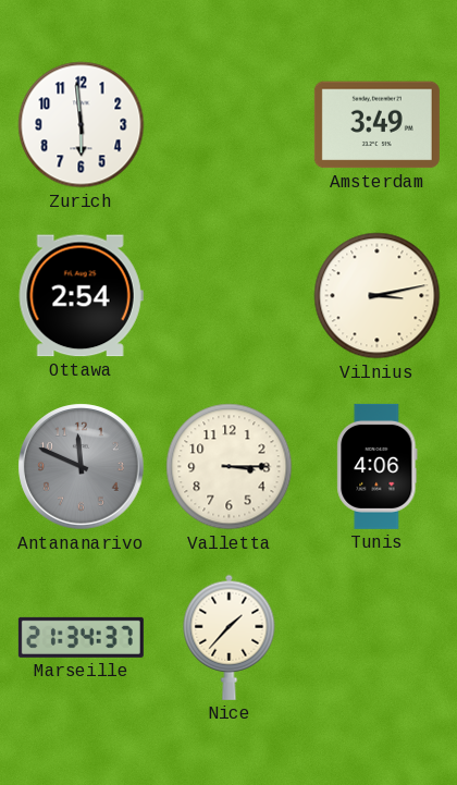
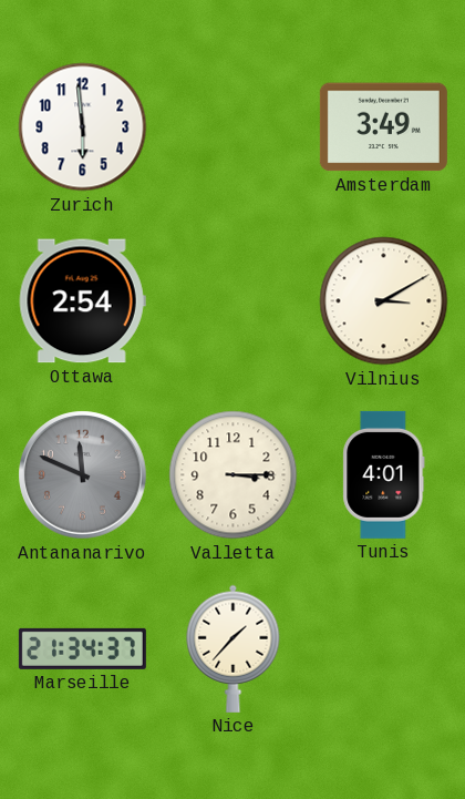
Vilnius: 3:13 -> 3:10 (384, 301)
Tunis: 4:06 -> 4:01 (384, 474)
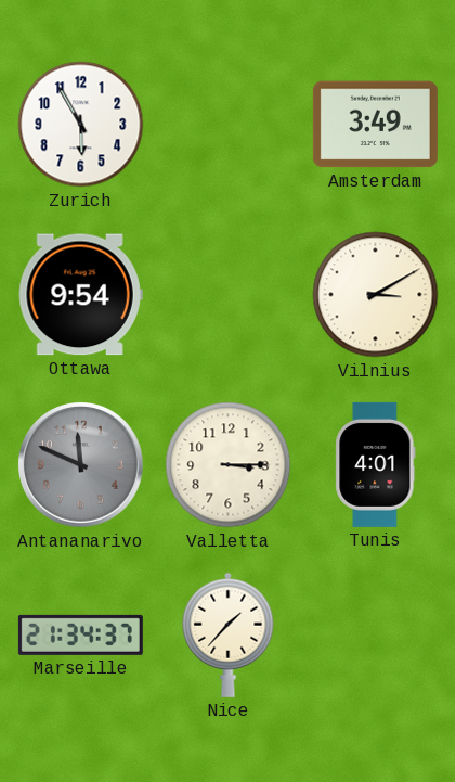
Zurich: 5:59 -> 5:55 (81, 125)
Ottawa: 2:54 -> 9:54 (80, 295)
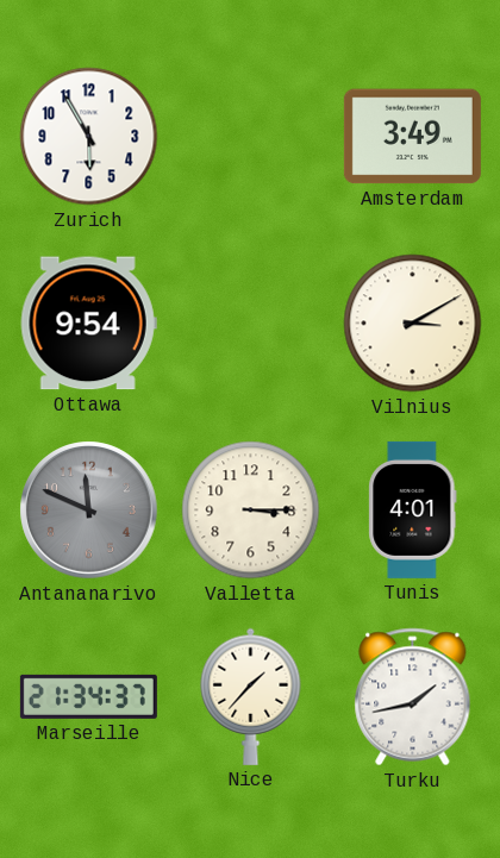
Turku: none -> 1:43 (413, 697)
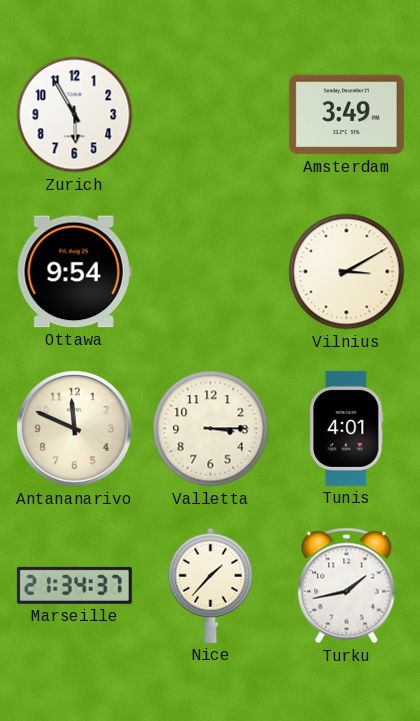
Antananarivo dial: grey -> cream (75, 429)
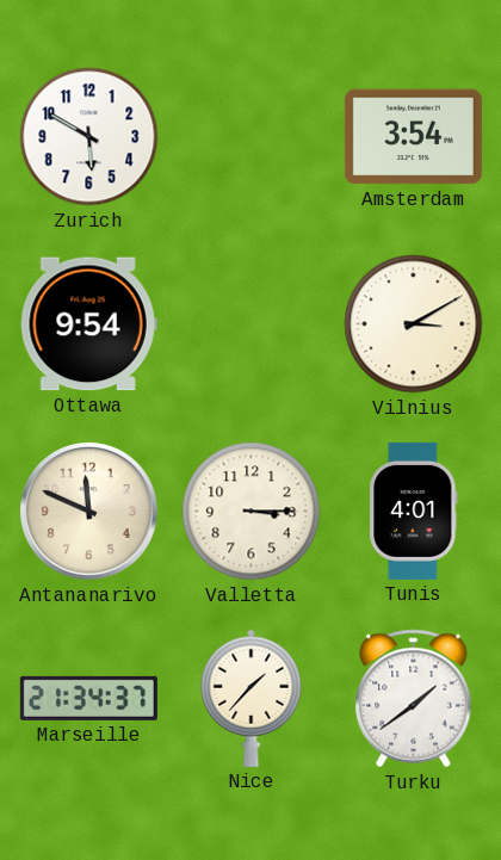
Zurich: 5:55 -> 5:50 (89, 137)
Amsterdam: 3:49 -> 3:54 (413, 137)
Turku: 1:43 -> 1:39 (414, 699)
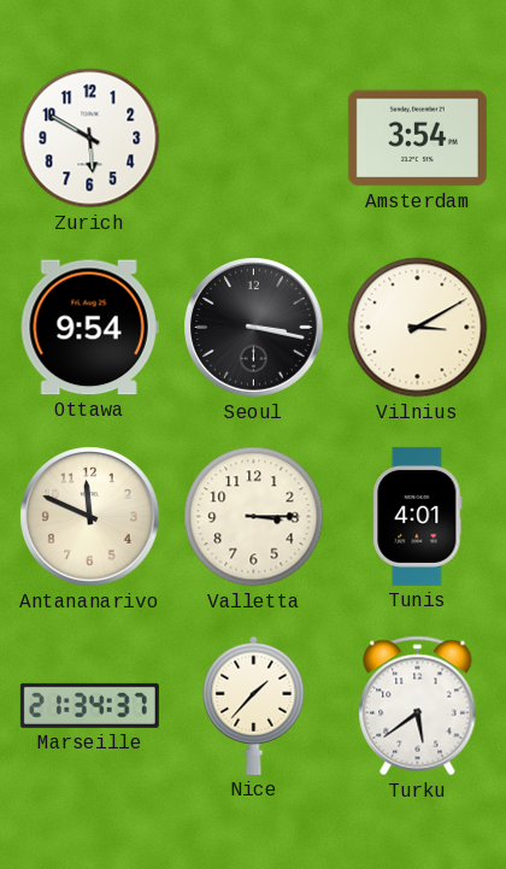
Seoul: none -> 3:17 (254, 328)
Turku: 1:39 -> 5:39 (418, 706)
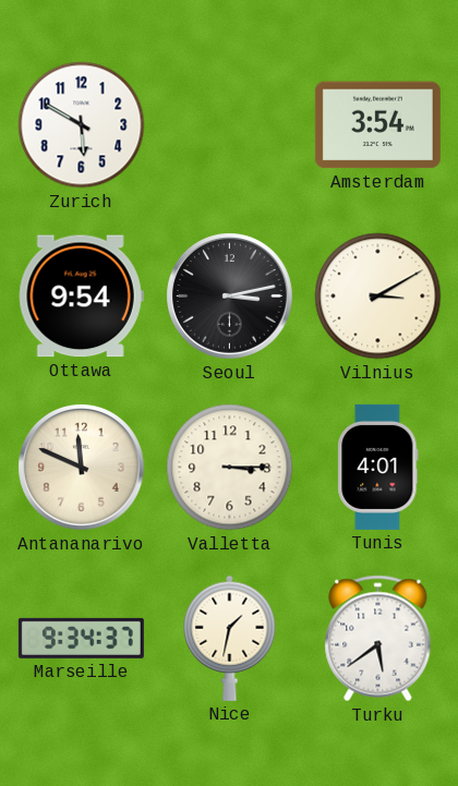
Seoul: 3:17 -> 3:13 (230, 297)
Marseille: 21:34 -> 9:34 (81, 638)
Nice: 1:37 -> 1:32 (230, 638)
